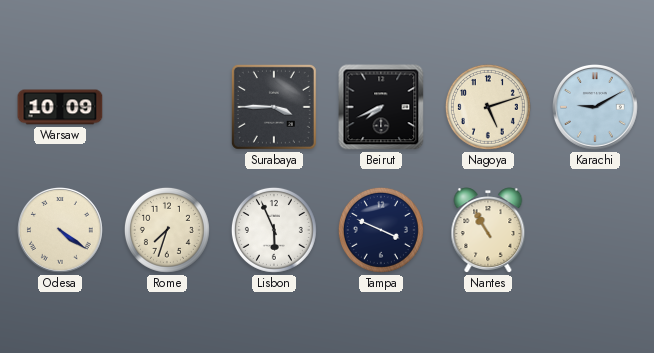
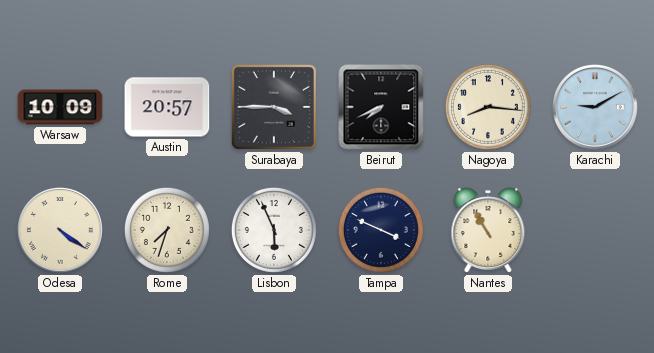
Austin: none -> 20:57 (167, 107)
Nagoya: 5:12 -> 8:16 (488, 107)
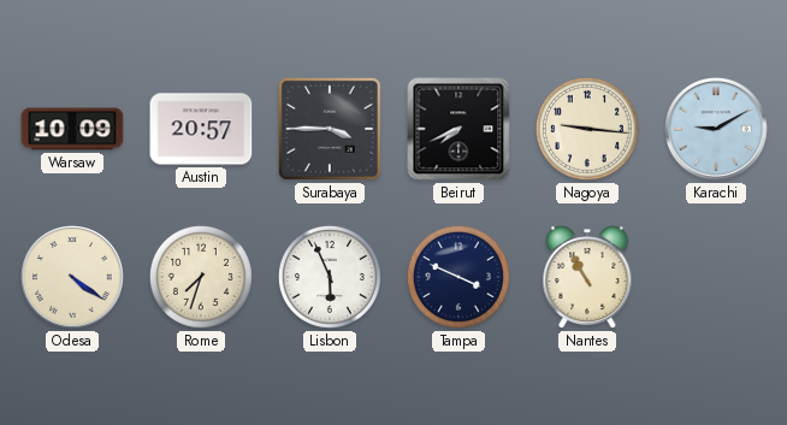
Nagoya: 8:16 -> 9:16 (587, 129)
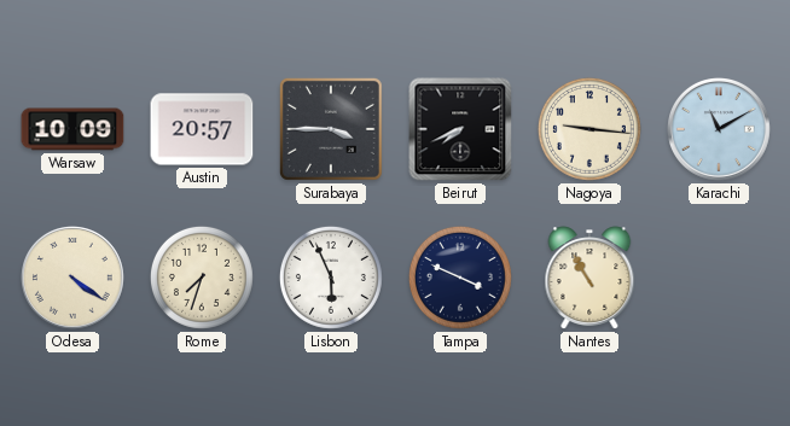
Karachi: 9:10 -> 11:10 (720, 130)
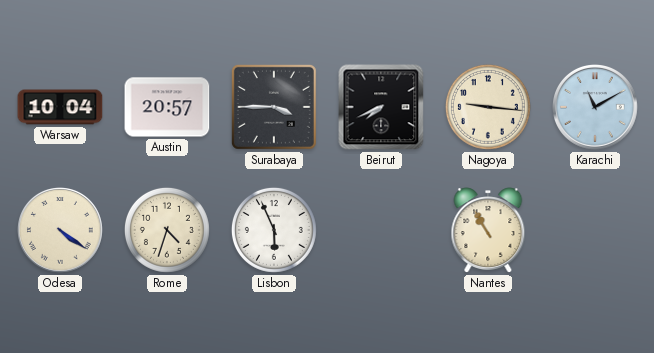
Warsaw: 10:09 -> 10:04 (60, 107)
Rome: 7:33 -> 4:33 (167, 230)
Tampa: 3:49 -> none (460, 278)
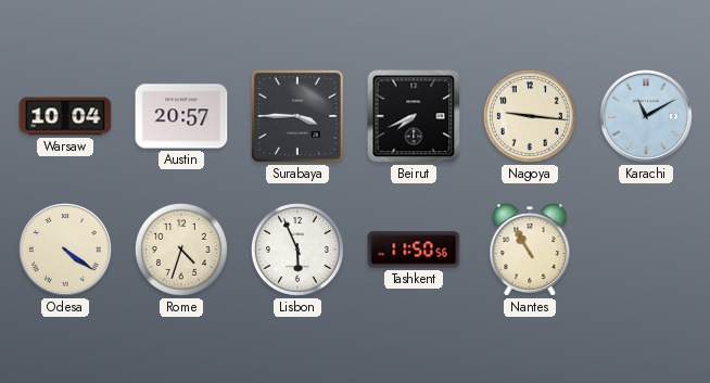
Tashkent: none -> 11:50 (414, 250)
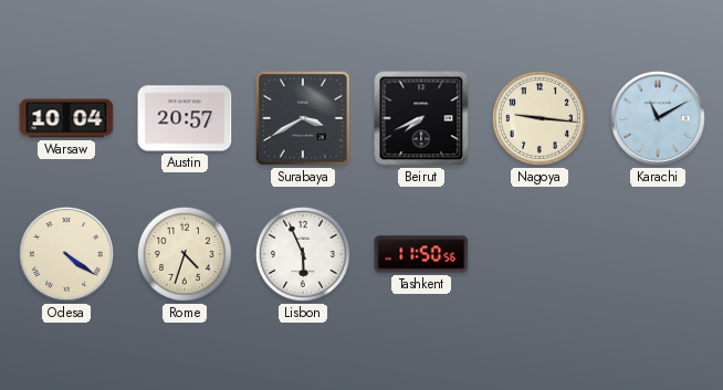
Surabaya: 3:45 -> 3:40 (303, 118)
Nantes: 10:55 -> none (530, 250)
